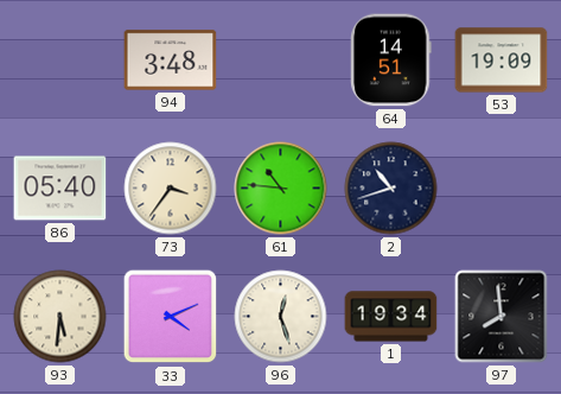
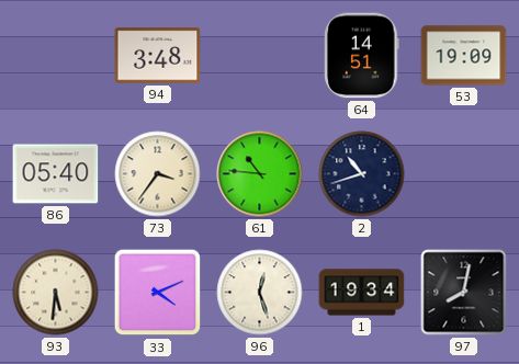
97: 7:59 -> 8:02 (464, 293)
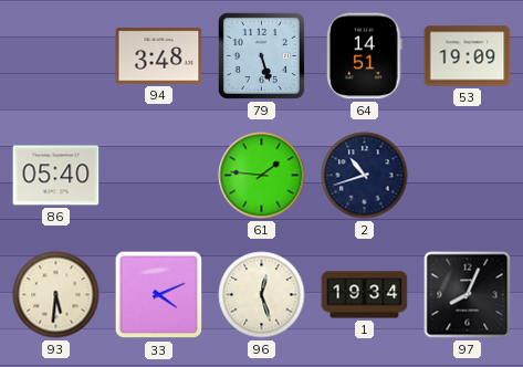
79: none -> 5:27 (261, 55)
73: 3:36 -> none (158, 174)
61: 10:46 -> 1:46 (262, 176)
97: 8:02 -> 8:04 (468, 295)
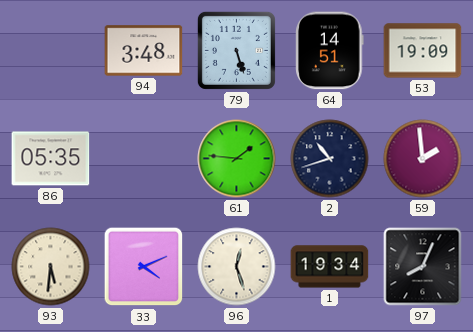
86: 05:40 -> 05:35 (51, 159)
59: none -> 1:59 (423, 159)
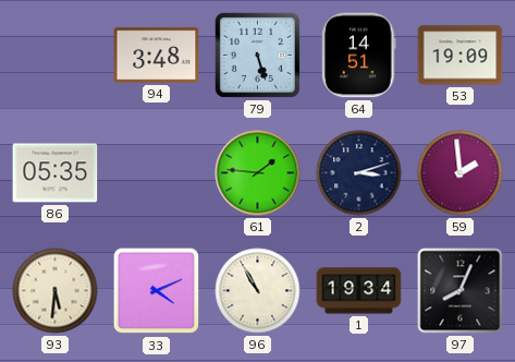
2: 10:42 -> 3:12 (359, 173)
96: 12:27 -> 10:55 (258, 291)
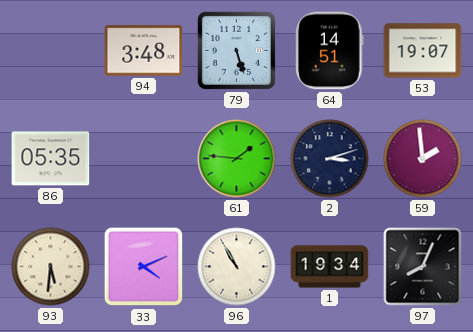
53: 19:09 -> 19:07 (423, 51)
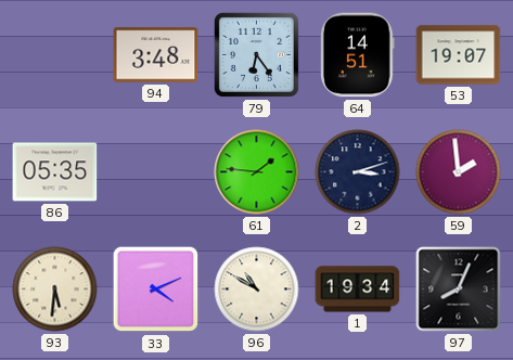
79: 5:27 -> 6:24 (256, 54)
96: 10:55 -> 10:50 (257, 290)
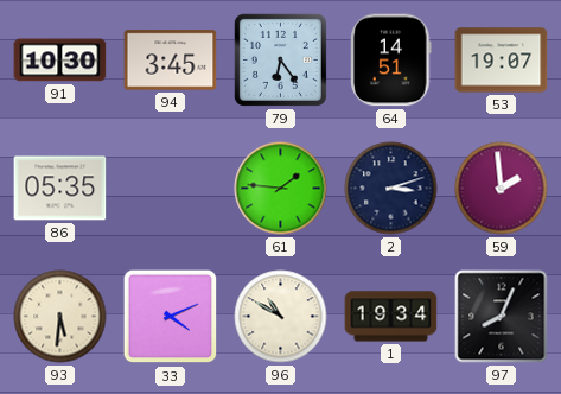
91: none -> 10:30 (60, 61)
94: 3:48 -> 3:45 (171, 61)
